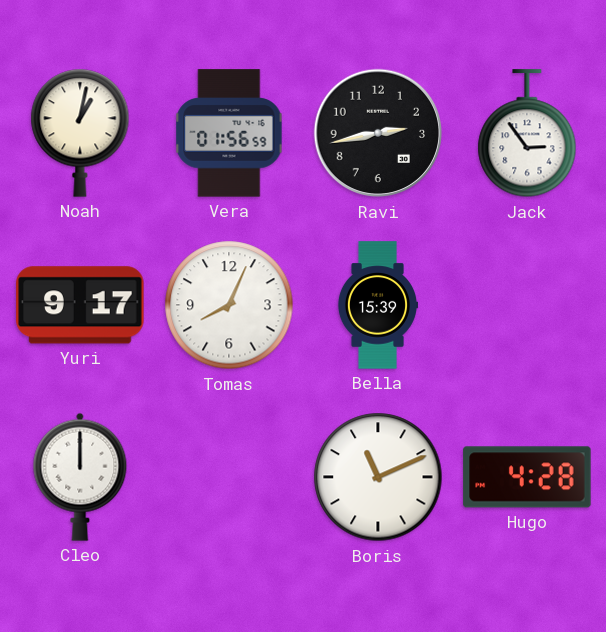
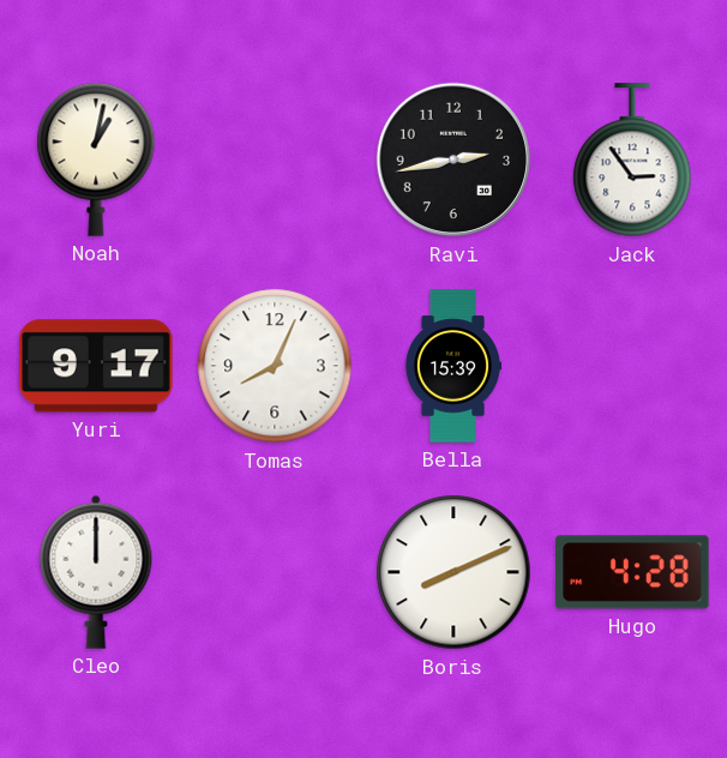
Vera: 01:56 -> none (229, 133)
Boris: 11:11 -> 8:11 (453, 572)
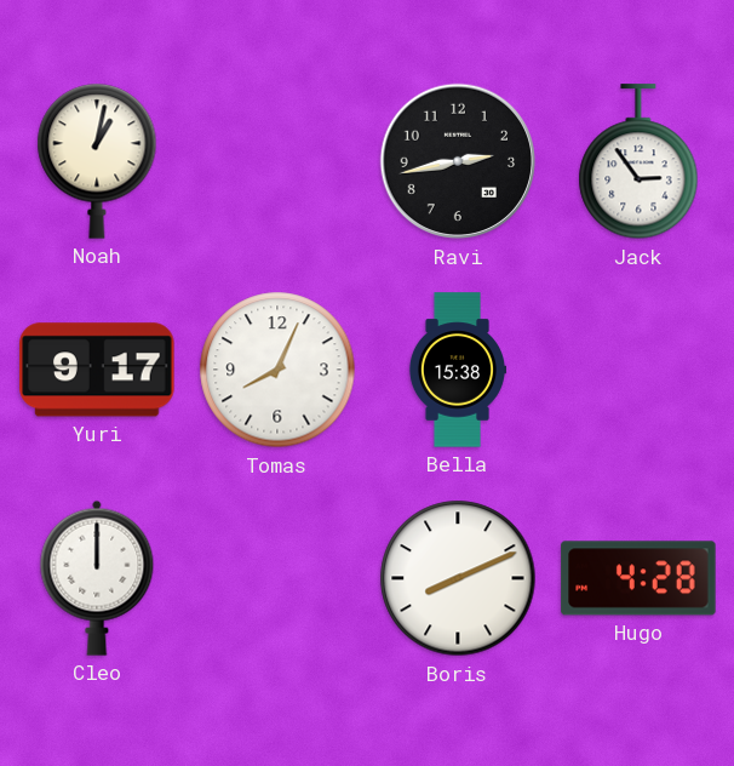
Bella: 15:39 -> 15:38 (457, 370)
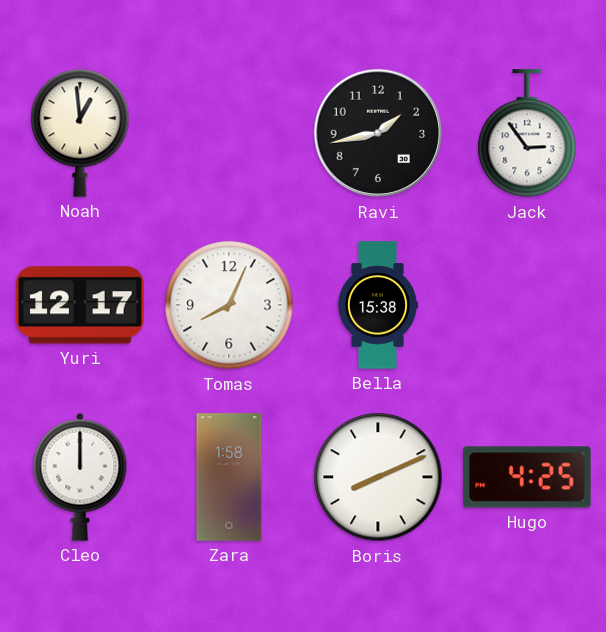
Noah: 1:02 -> 12:59 (80, 133)
Ravi: 2:43 -> 1:43 (378, 133)
Yuri: 9:17 -> 12:17 (80, 305)
Zara: none -> 1:58 (229, 477)
Hugo: 4:28 -> 4:25 (527, 477)
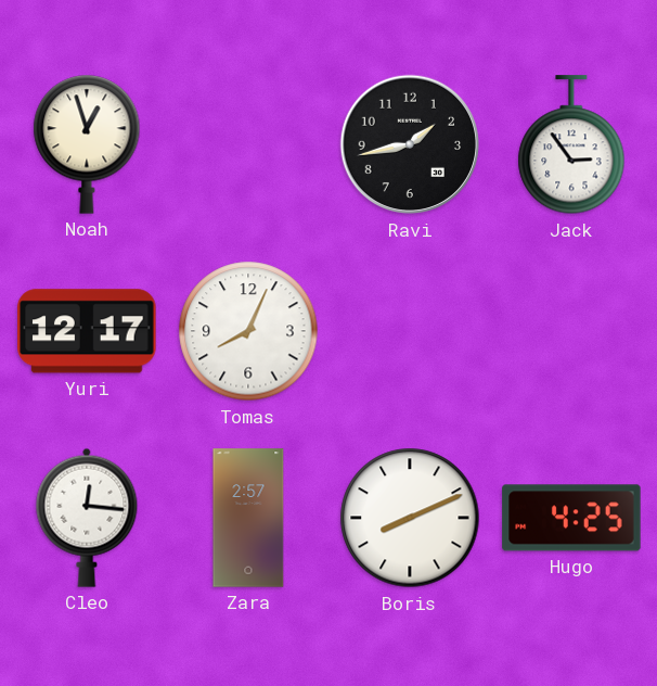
Noah: 12:59 -> 12:57 (87, 144)
Bella: 15:38 -> none (377, 305)
Cleo: 12:00 -> 12:16 (87, 518)
Zara: 1:58 -> 2:57 (248, 518)
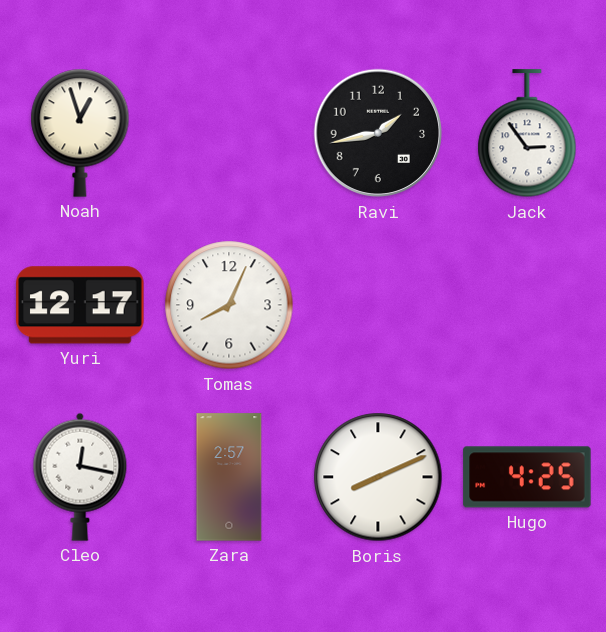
Cleo: 12:16 -> 12:17 (80, 477)
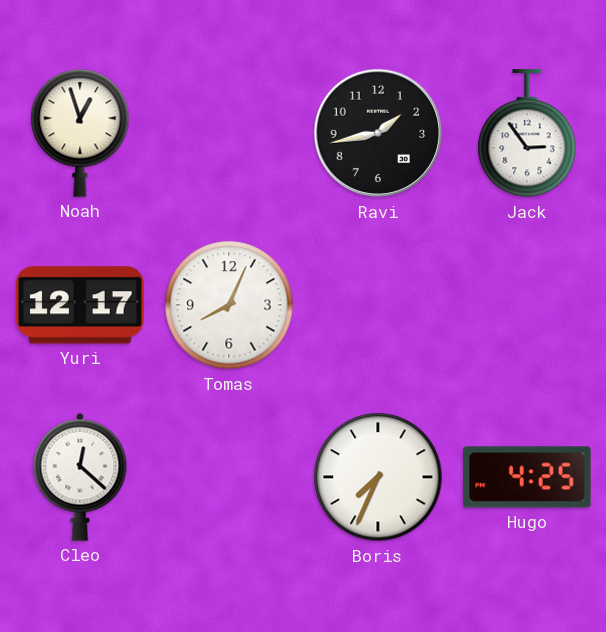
Cleo: 12:17 -> 12:22 (80, 477)
Zara: 2:57 -> none (229, 477)
Boris: 8:11 -> 7:34 (378, 477)
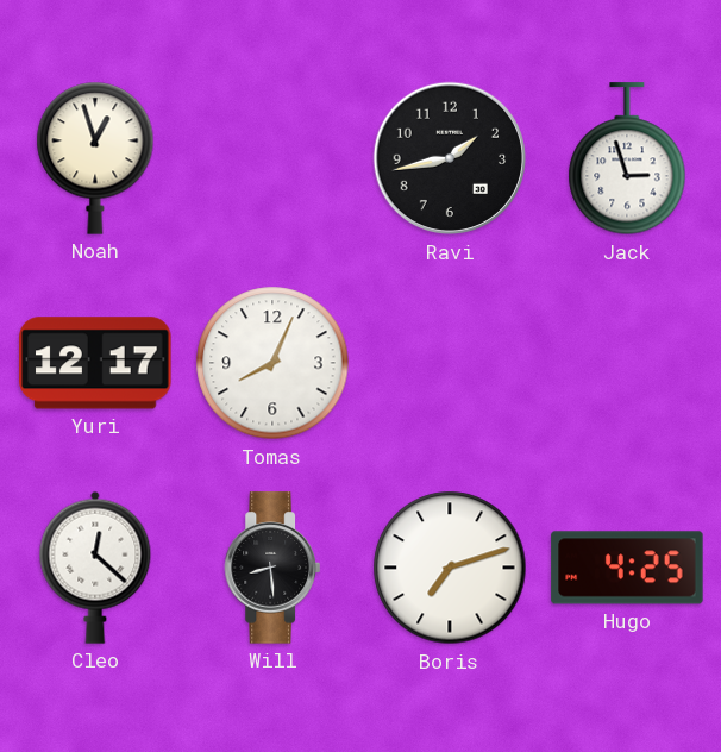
Jack: 2:54 -> 2:57 (627, 159)
Will: none -> 8:29 (272, 568)
Boris: 7:34 -> 7:12 (450, 568)
